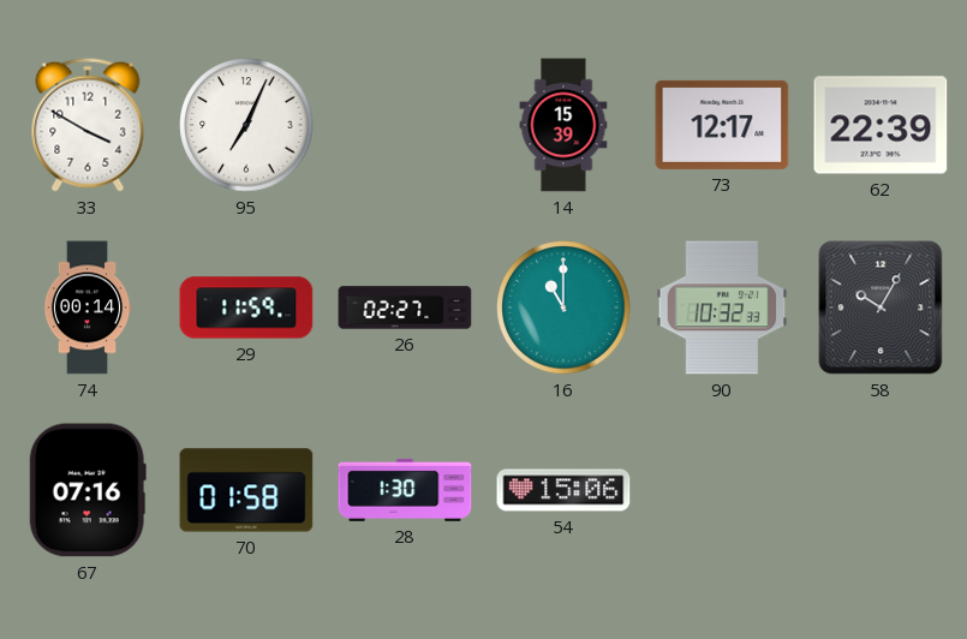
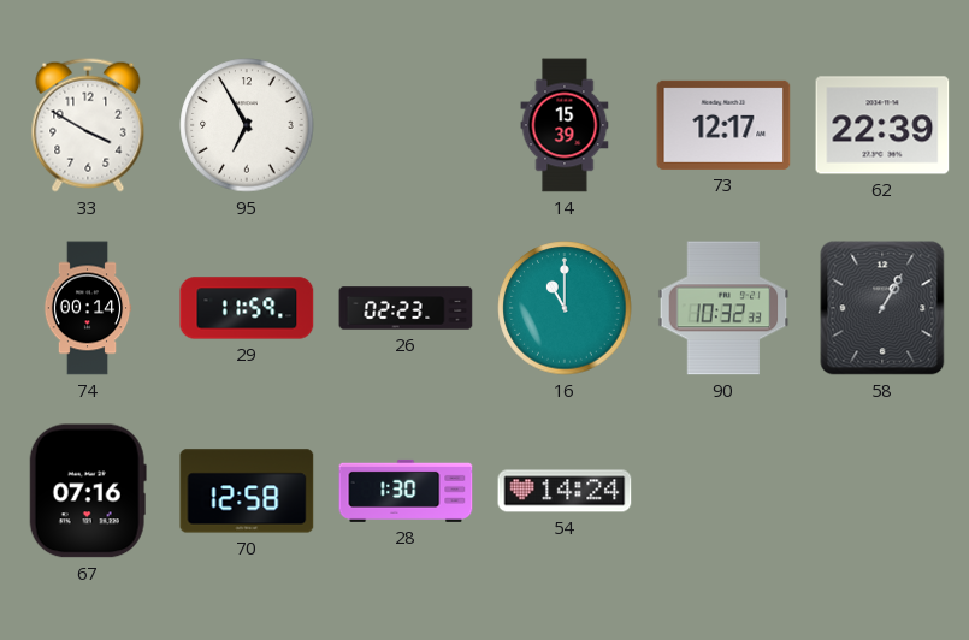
95: 7:04 -> 6:55 (247, 125)
26: 02:27 -> 02:23 (406, 308)
58: 10:05 -> 1:05 (882, 308)
70: 01:58 -> 12:58 (247, 491)
54: 15:06 -> 14:24 (565, 491)
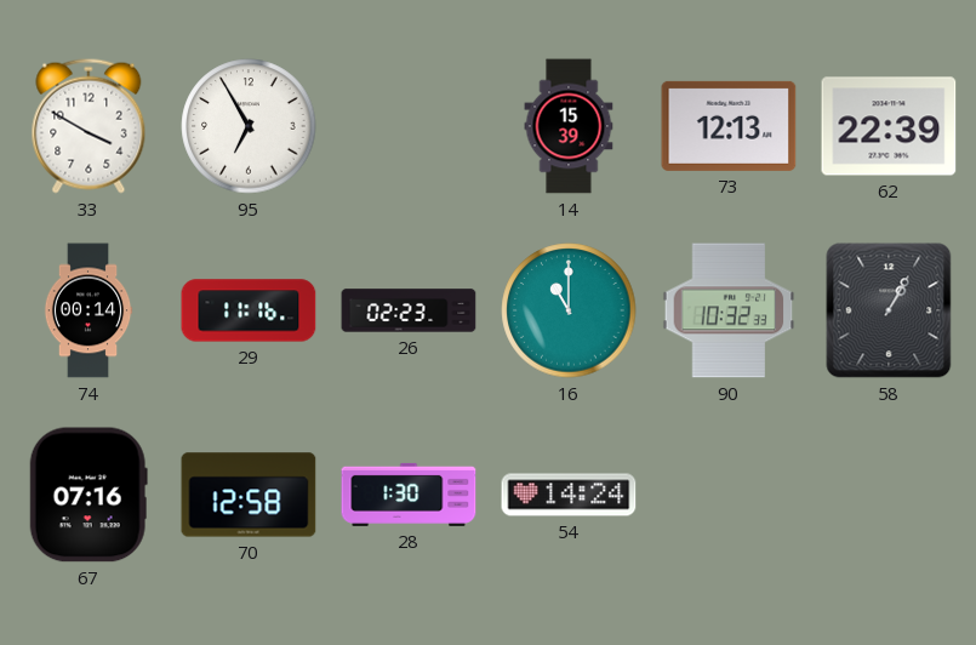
73: 12:17 -> 12:13 (729, 126)
29: 11:59 -> 11:16 (249, 310)
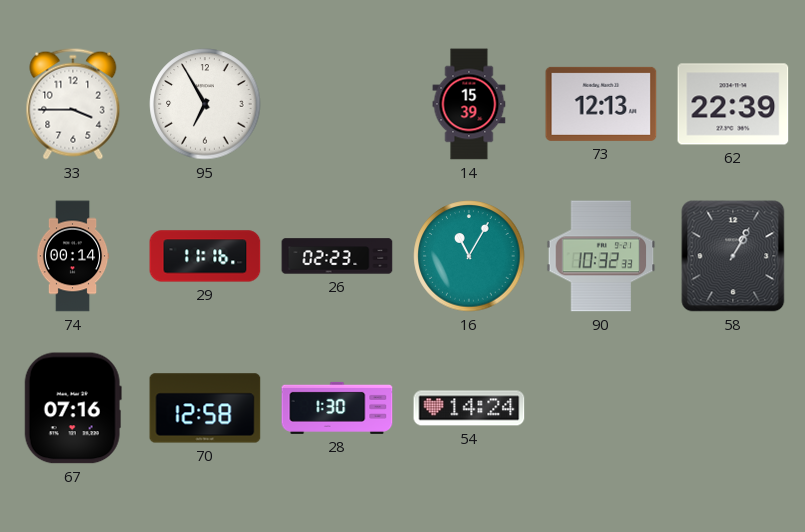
33: 3:50 -> 3:45 (73, 104)
16: 11:00 -> 11:05 (469, 256)
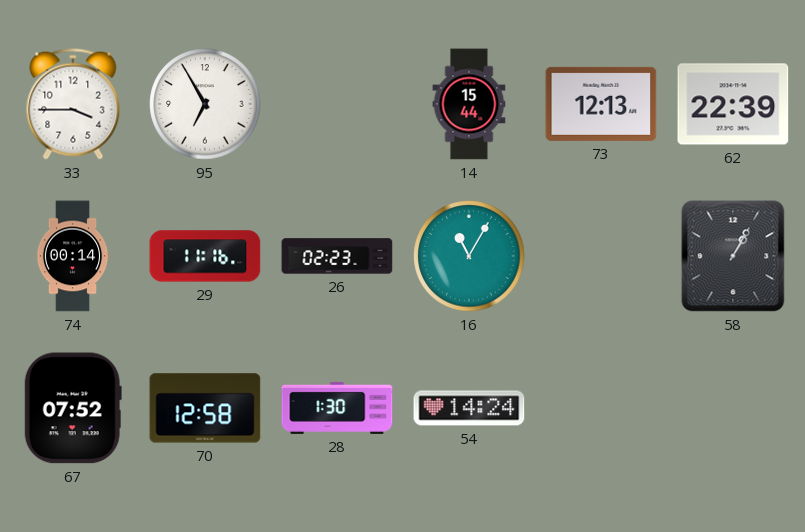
14: 15:39 -> 15:44 (469, 104)
90: 10:32 -> none (601, 256)
67: 07:16 -> 07:52 (73, 408)
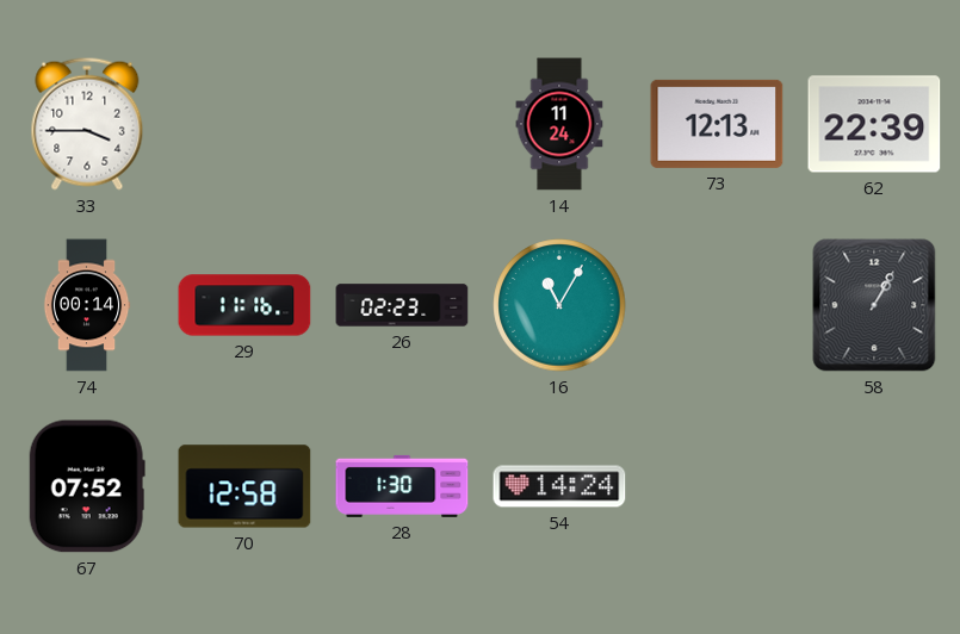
95: 6:55 -> none (205, 104)
14: 15:44 -> 11:24 (559, 124)
